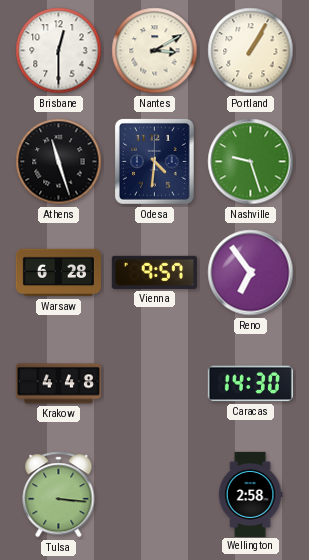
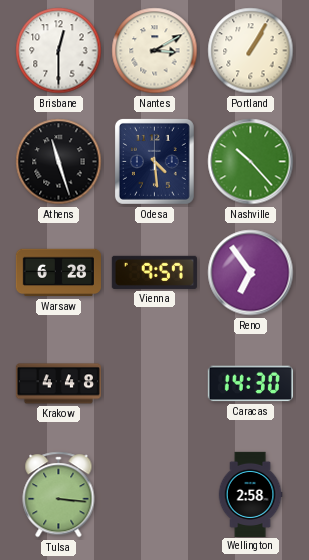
Odesa: 4:31 -> 4:29 (154, 161)
Nashville: 9:27 -> 10:23 (251, 162)
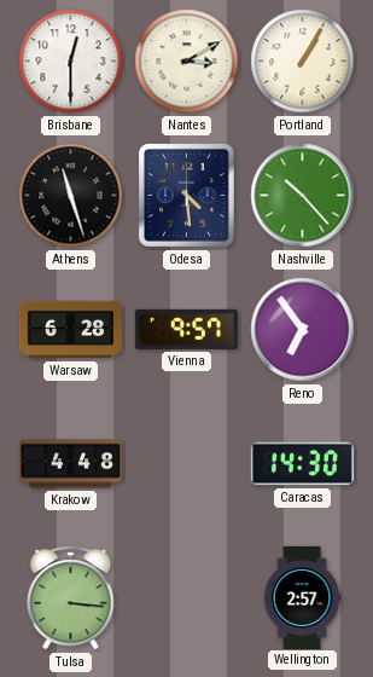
Wellington: 2:58 -> 2:57 (302, 597)
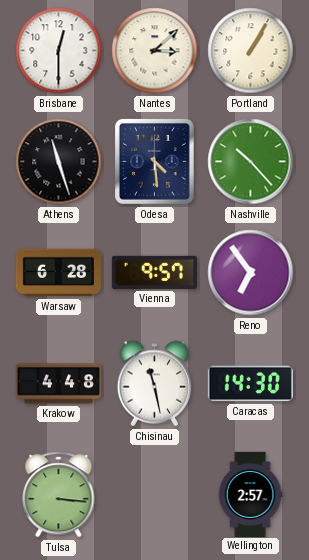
Nantes: 3:10 -> 3:08 (155, 51)
Chisinau: none -> 11:28 (155, 384)
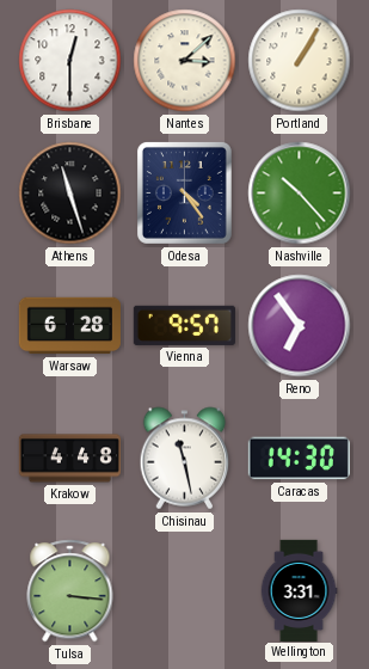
Odesa: 4:29 -> 4:24 (184, 192)
Wellington: 2:57 -> 3:31 (299, 590)
